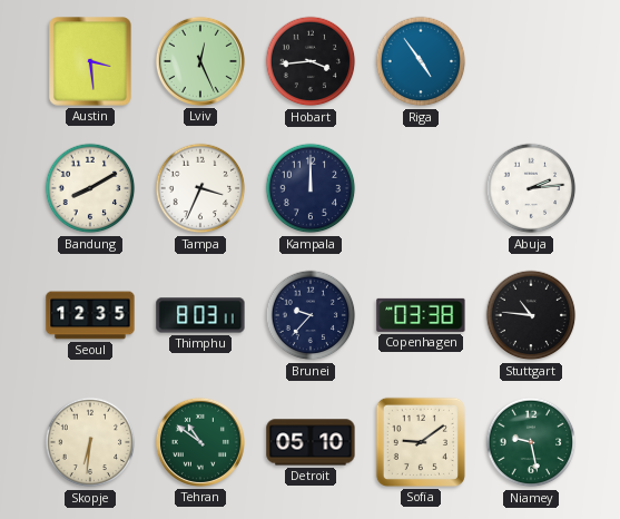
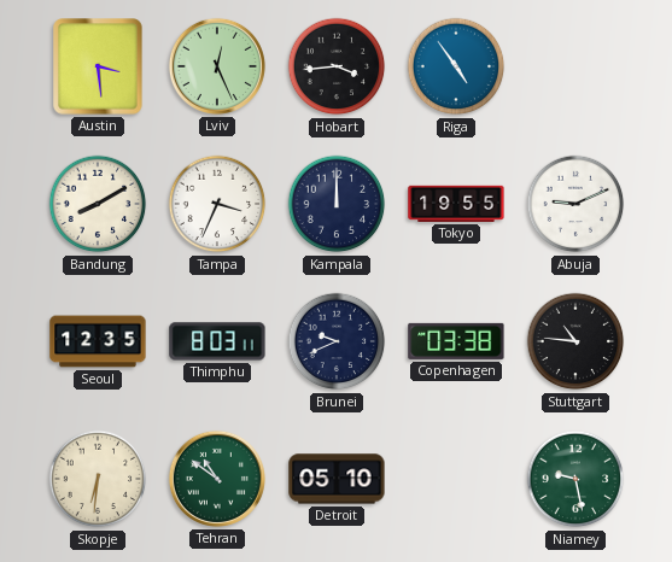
Tokyo: none -> 19:55 (456, 204)
Abuja: 2:14 -> 9:11 (575, 204)
Brunei: 9:37 -> 9:41 (337, 341)
Sofia: 9:09 -> none (421, 442)
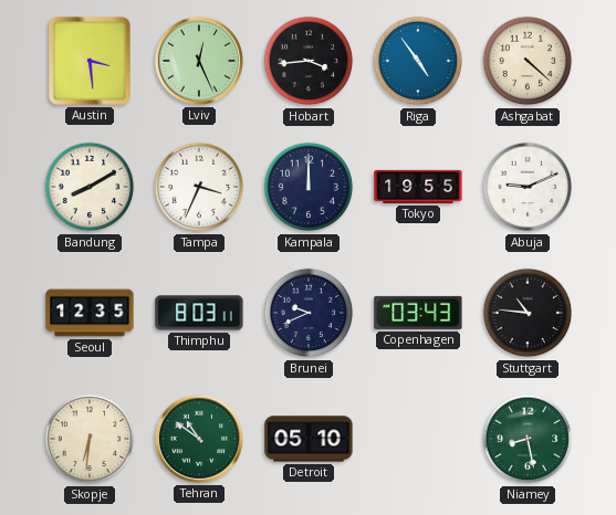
Ashgabat: none -> 4:22 (528, 61)
Copenhagen: 03:38 -> 03:43 (418, 313)
Niamey: 9:28 -> 8:28 (528, 439)
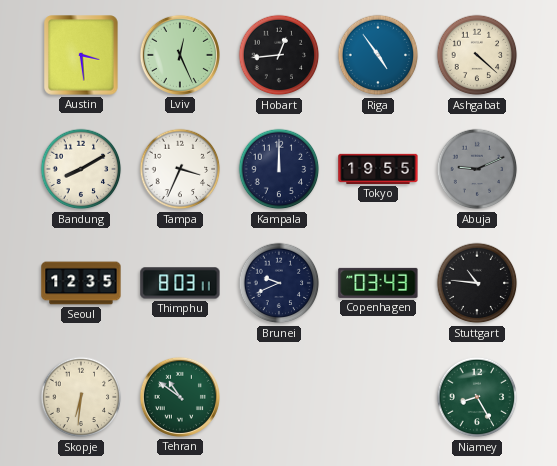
Hobart: 3:44 -> 12:44 (279, 55)
Abuja dial: white -> grey (477, 169)
Detroit: 05:10 -> none (309, 439)
Niamey: 8:28 -> 8:25 (477, 397)
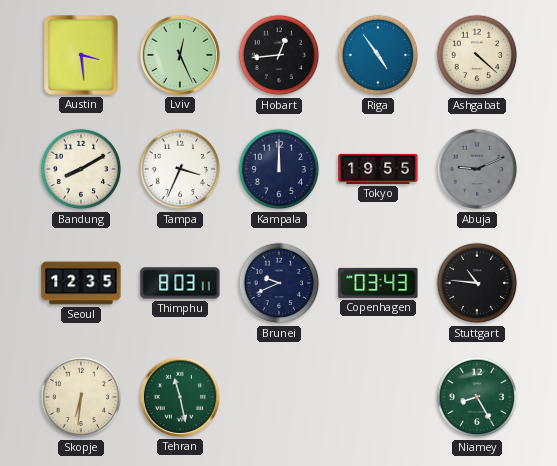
Tehran: 10:51 -> 11:28 (180, 397)
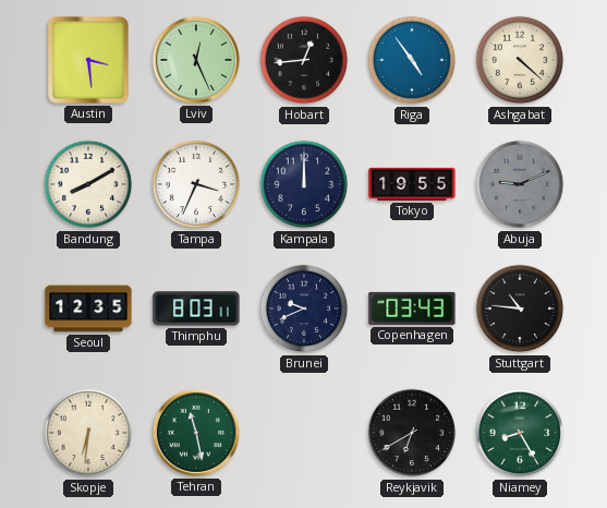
Reykjavik: none -> 6:40 (412, 433)
